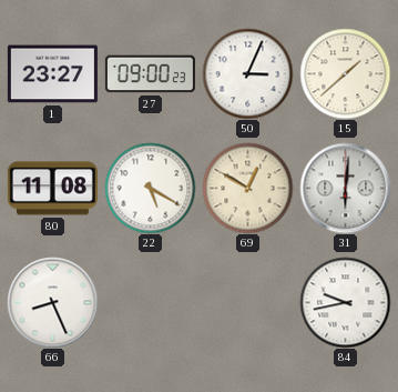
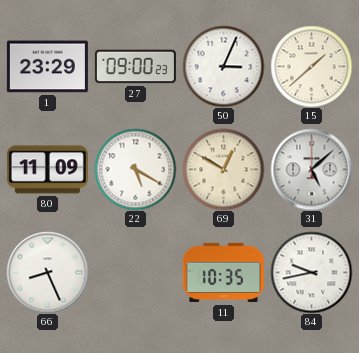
1: 23:27 -> 23:29 (47, 67)
80: 11:08 -> 11:09 (47, 170)
31: 6:01 -> 5:08 (311, 169)
11: none -> 10:35 (223, 273)
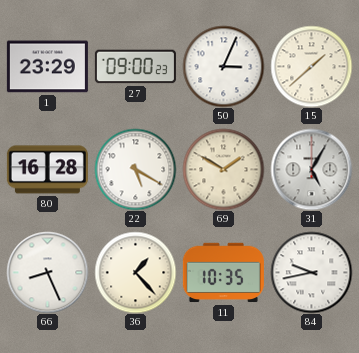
80: 11:09 -> 16:28 (47, 170)
69: 12:50 -> 1:50 (223, 169)
31: 5:08 -> 5:05 (311, 169)
36: none -> 1:23 (135, 272)
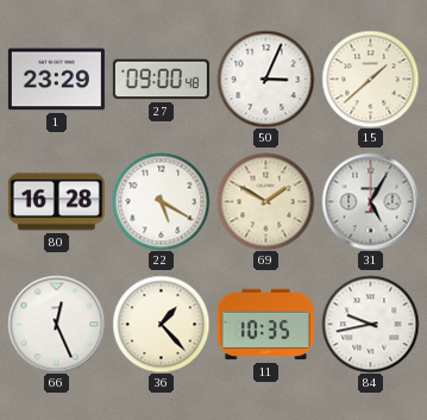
27: 09:00:23 -> 09:00:48 (161, 80)
66: 8:26 -> 12:26 (56, 324)
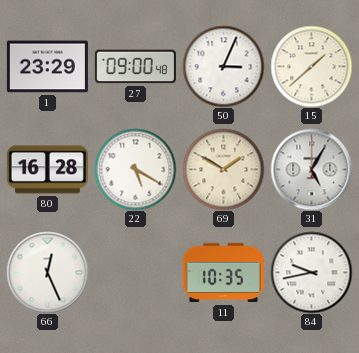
36: 1:23 -> none (161, 324)
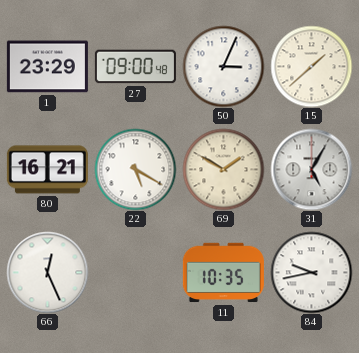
80: 16:28 -> 16:21 (47, 170)
